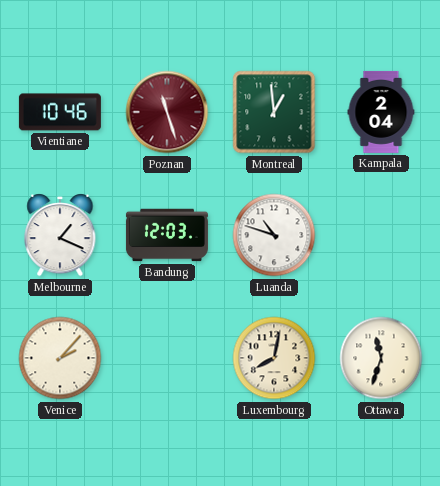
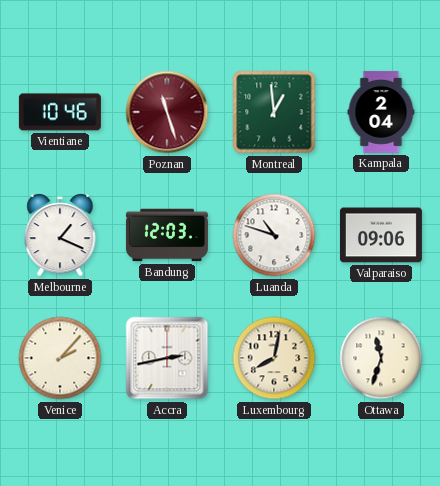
Valparaiso: none -> 09:06 (381, 235)
Accra: none -> 2:43 (167, 358)
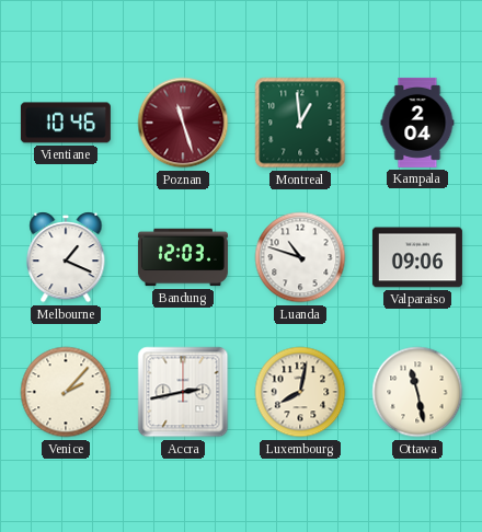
Ottawa: 11:33 -> 11:28 (417, 392)
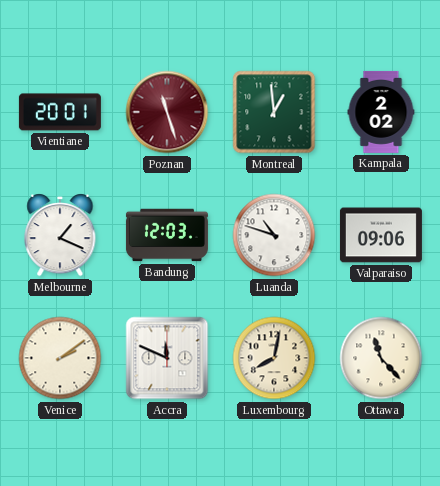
Vientiane: 10:46 -> 20:01 (60, 112)
Kampala: 2:04 -> 2:02 (381, 112)
Venice: 2:07 -> 2:09 (60, 358)
Accra: 2:43 -> 11:49 (167, 358)
Ottawa: 11:28 -> 11:23 (381, 358)
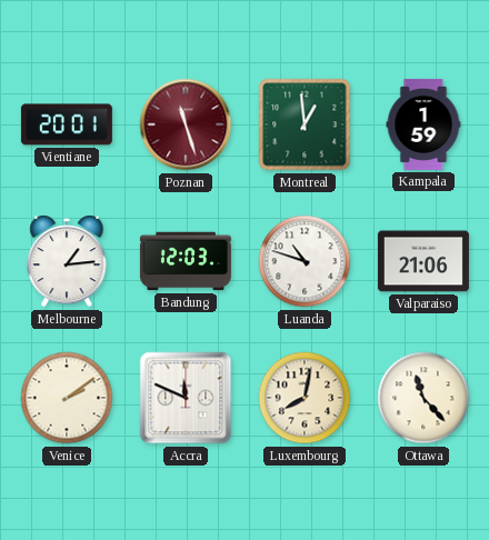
Kampala: 2:02 -> 1:59 (423, 124)
Melbourne: 1:19 -> 1:14 (67, 261)
Valparaiso: 09:06 -> 21:06 (423, 261)
